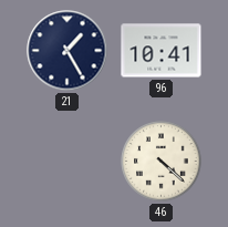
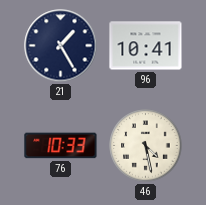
76: none -> 10:33 (61, 146)
46: 4:22 -> 4:28 (146, 146)
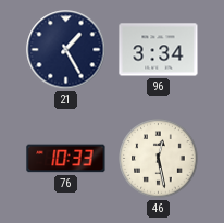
96: 10:41 -> 3:34 (159, 50)
46: 4:28 -> 12:28 (159, 159)
